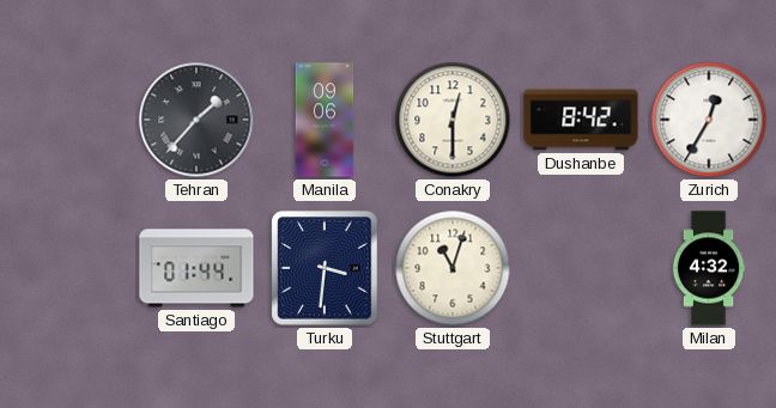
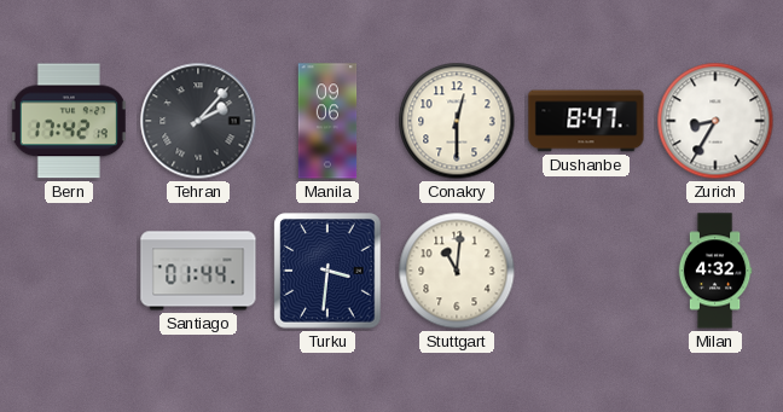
Bern: none -> 17:42 (69, 121)
Tehran: 1:37 -> 2:07 (198, 121)
Dushanbe: 8:42 -> 8:47 (586, 121)
Zurich: 12:35 -> 8:35 (715, 121)
Stuttgart: 11:03 -> 11:01 (457, 271)
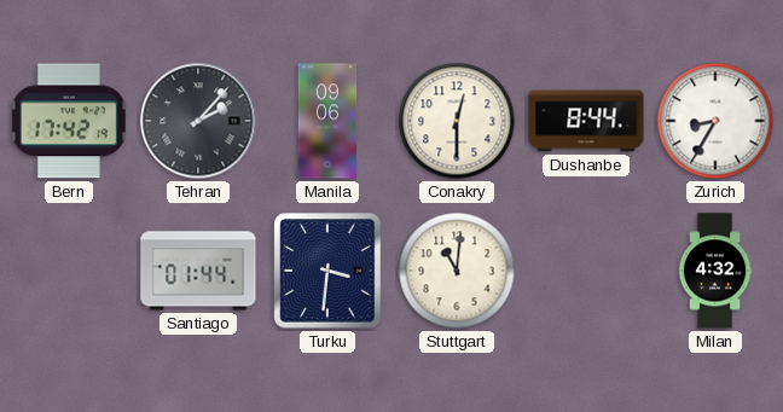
Dushanbe: 8:47 -> 8:44 (586, 121)
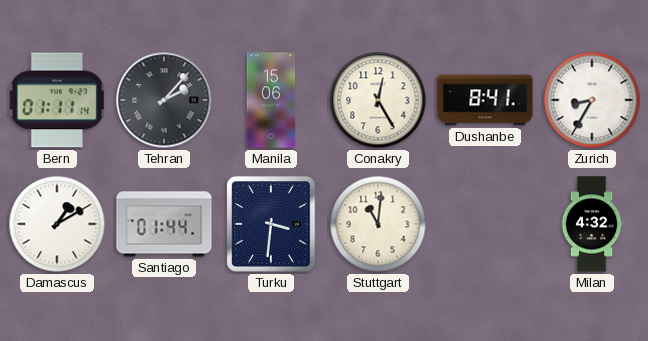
Bern: 17:42 -> 01:11 (57, 100)
Manila: 09:06 -> 15:06 (271, 100)
Conakry: 12:30 -> 12:25 (378, 100)
Dushanbe: 8:44 -> 8:41 (485, 100)
Damascus: none -> 1:10 (57, 224)
